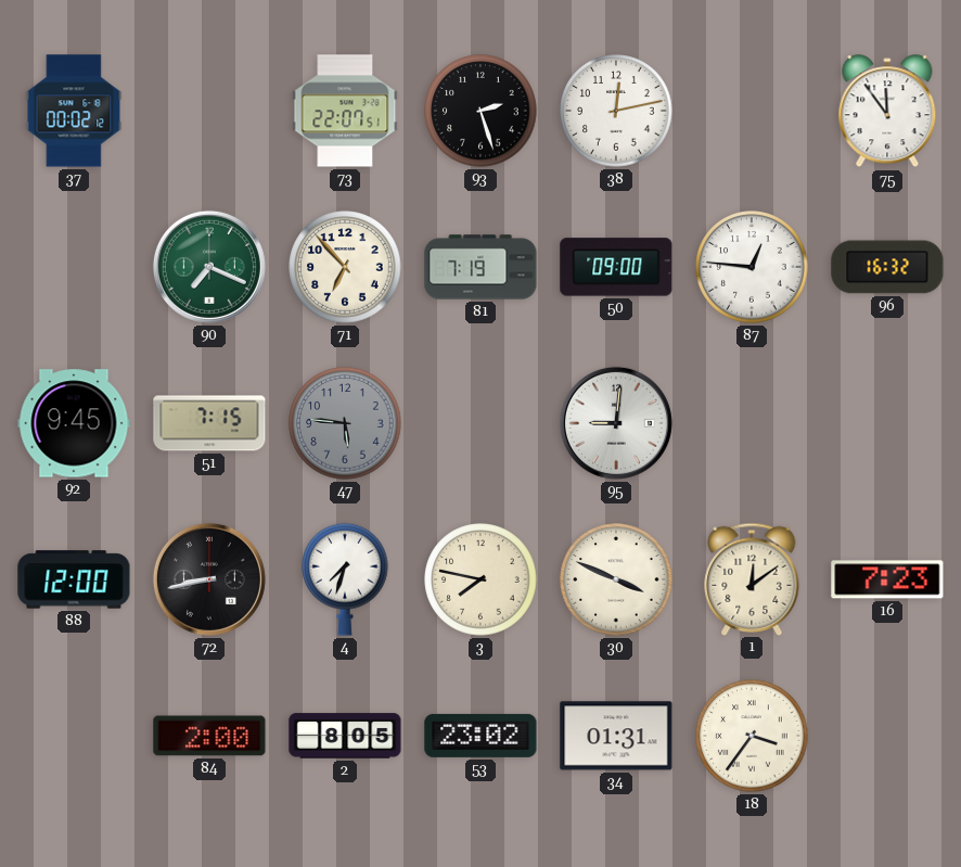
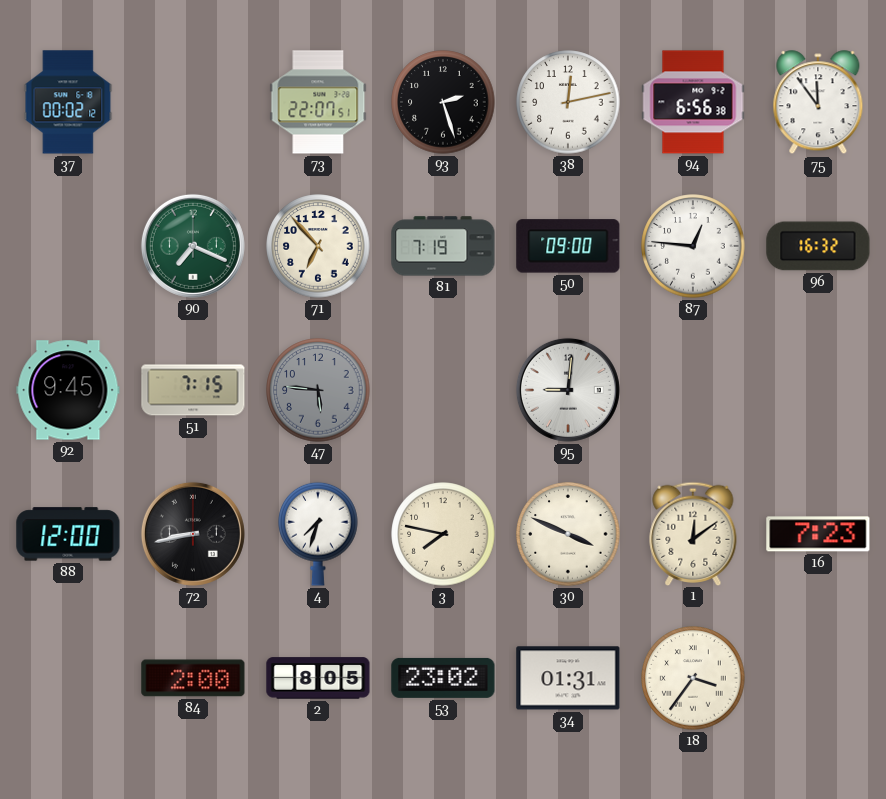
94: none -> 6:56 (693, 102)
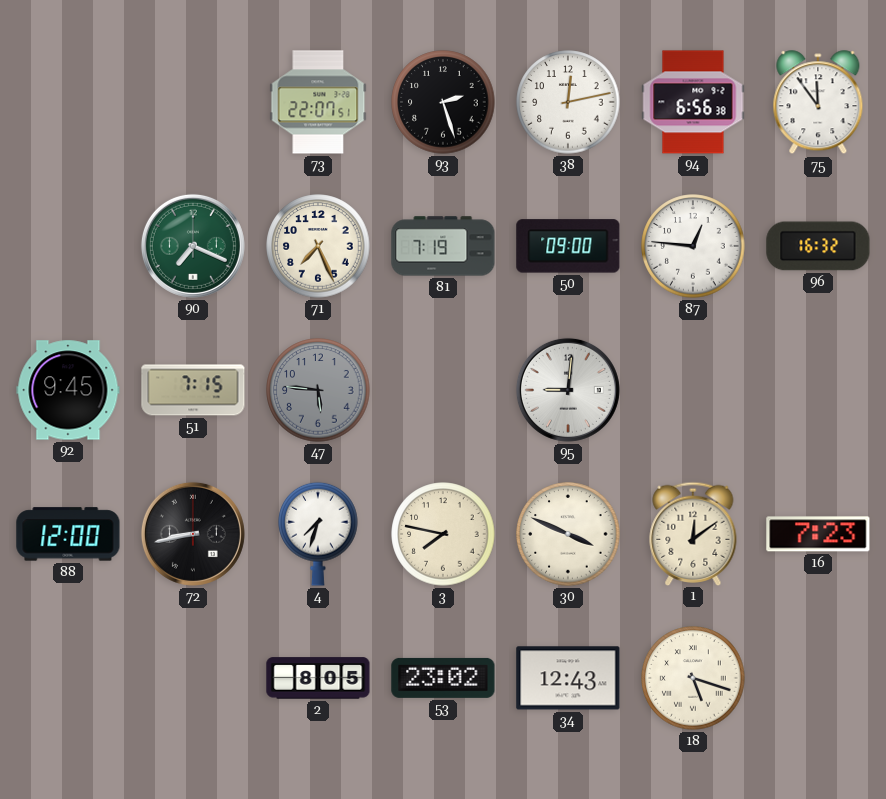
37: 00:02 -> none (68, 102)
71: 6:53 -> 7:26 (318, 246)
84: 2:00 -> none (193, 678)
34: 01:31 -> 12:43 (568, 678)
18: 3:36 -> 5:18 (693, 678)
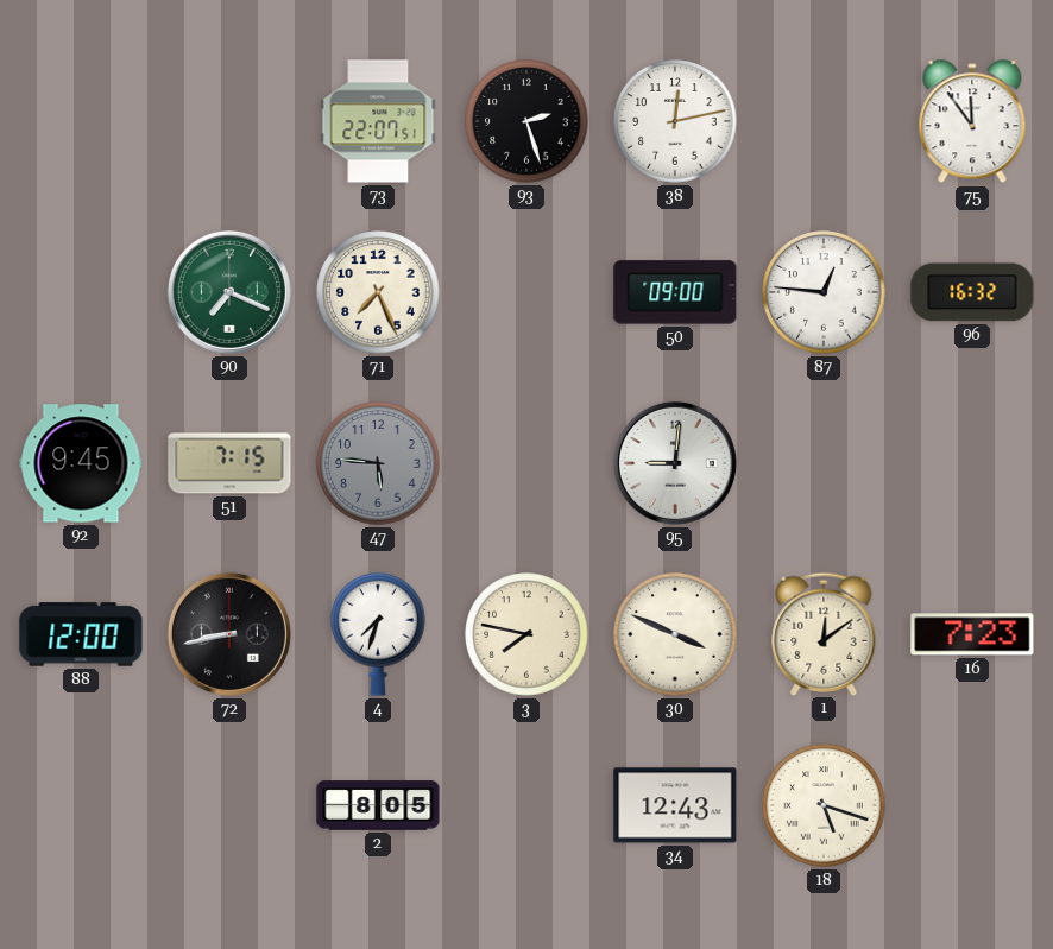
94: 6:56 -> none (693, 102)
81: 7:19 -> none (443, 246)
53: 23:02 -> none (443, 678)
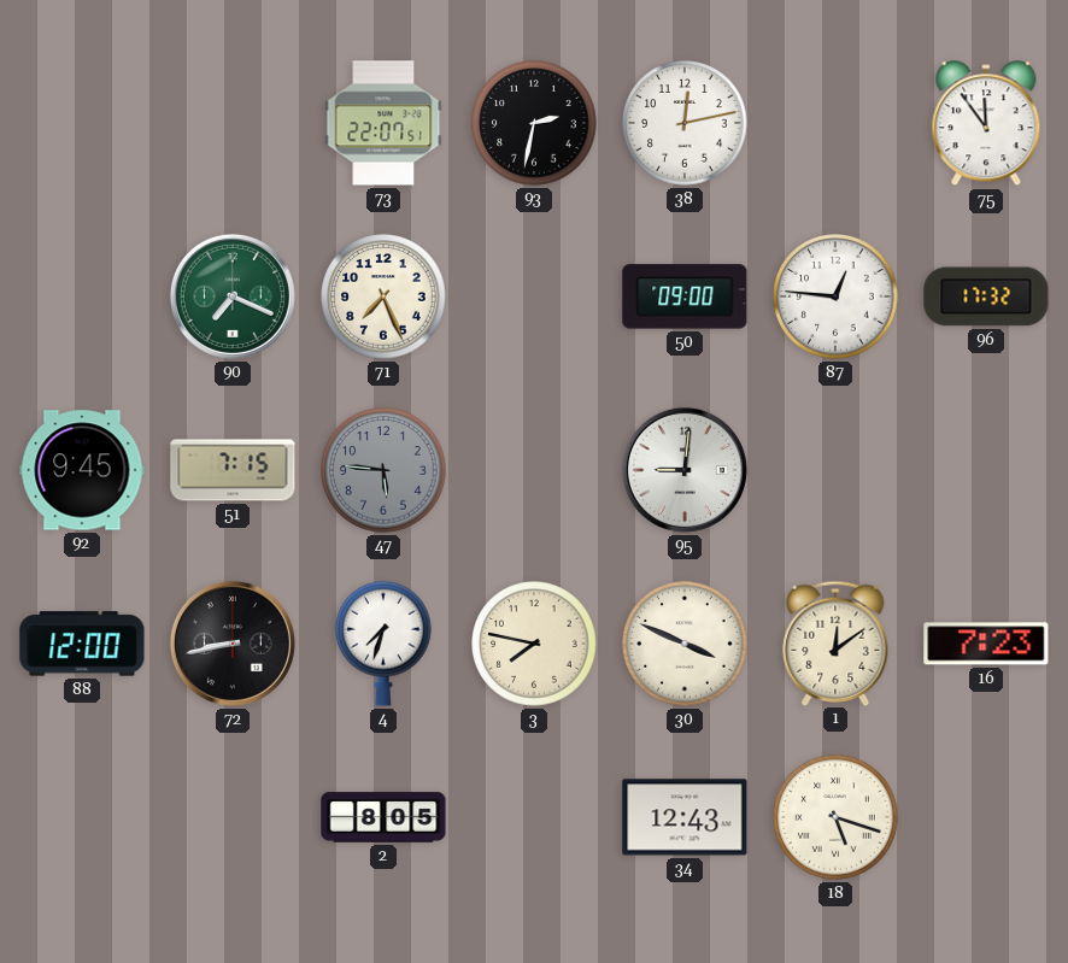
93: 2:27 -> 2:32 (534, 123)
96: 16:32 -> 17:32 (986, 296)
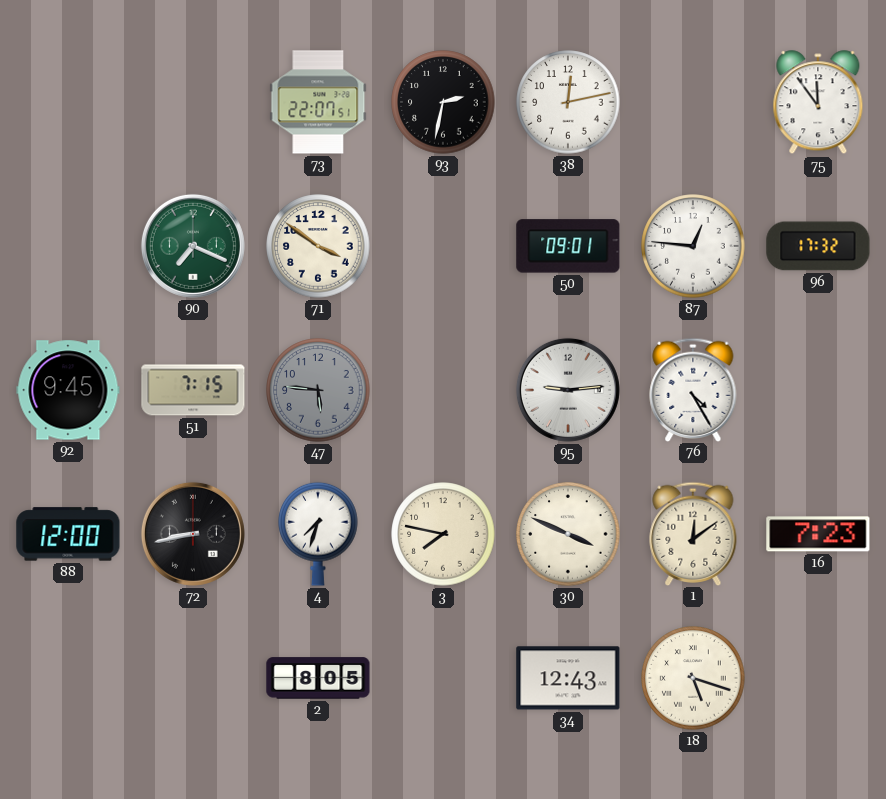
71: 7:26 -> 3:51 (318, 246)
50: 09:00 -> 09:01 (568, 246)
95: 9:01 -> 9:14 (568, 390)
76: none -> 4:25 (693, 389)
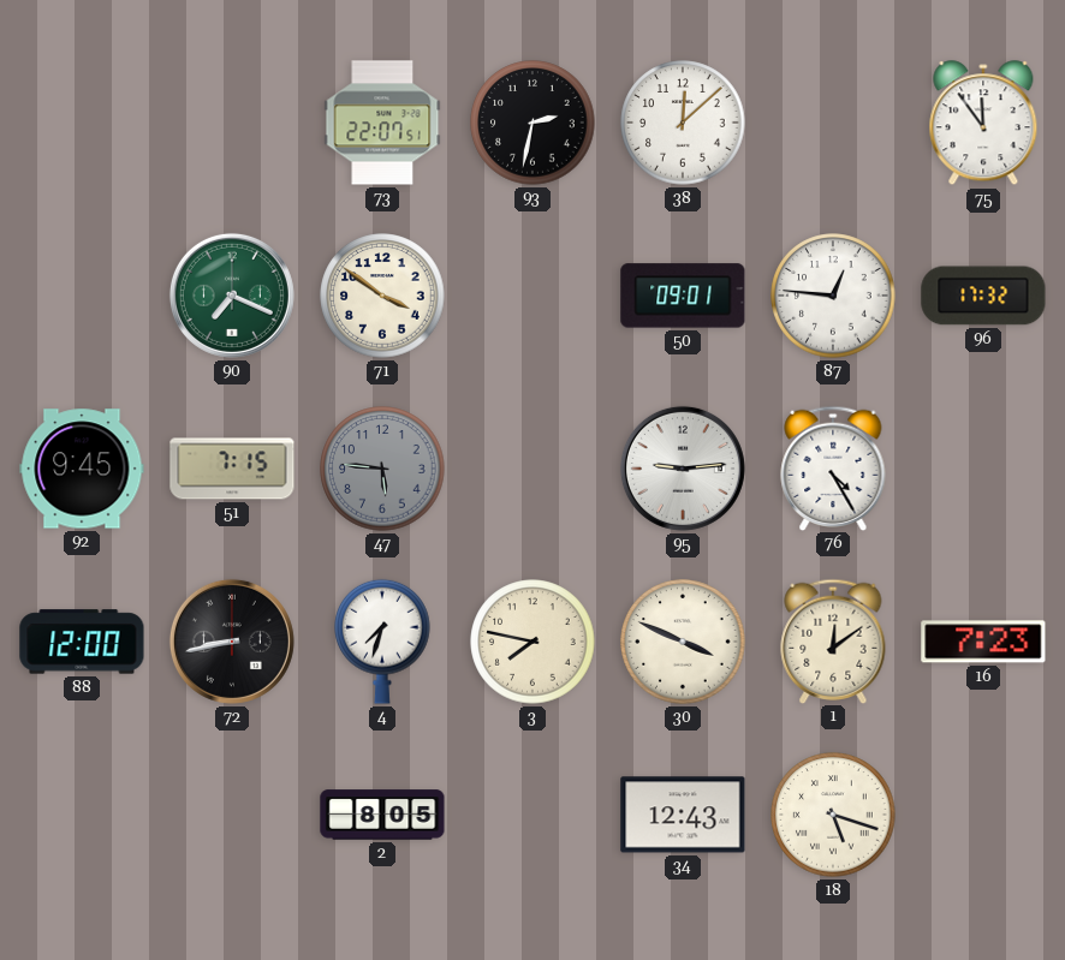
38: 12:13 -> 12:08 (683, 123)
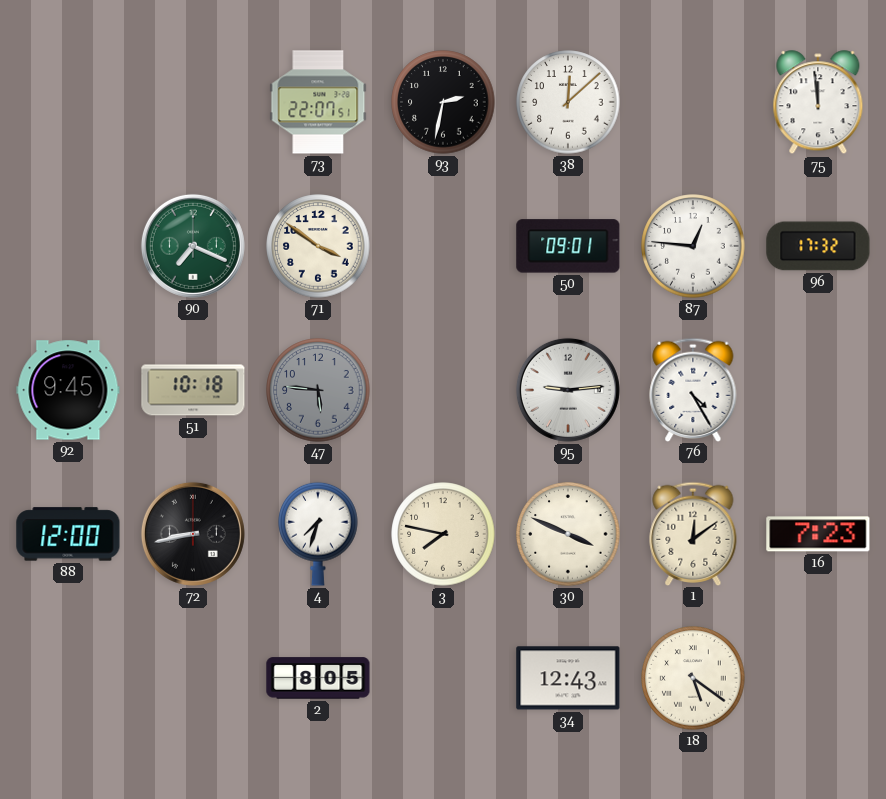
75: 11:54 -> 11:59 (818, 103)
51: 7:15 -> 10:18 (193, 390)
18: 5:18 -> 5:21 (693, 678)
